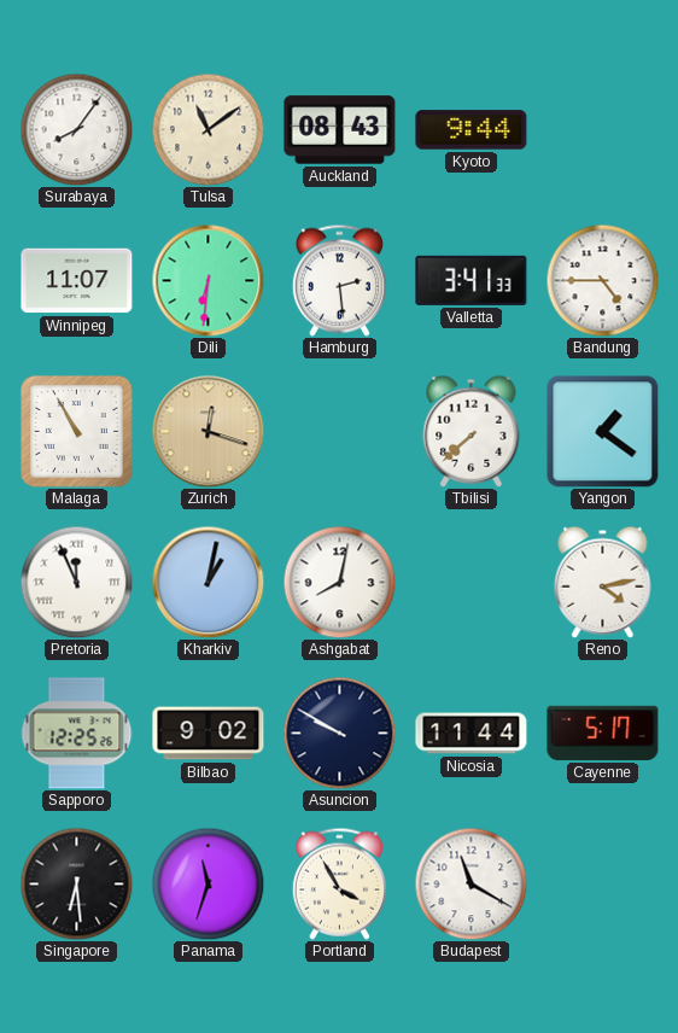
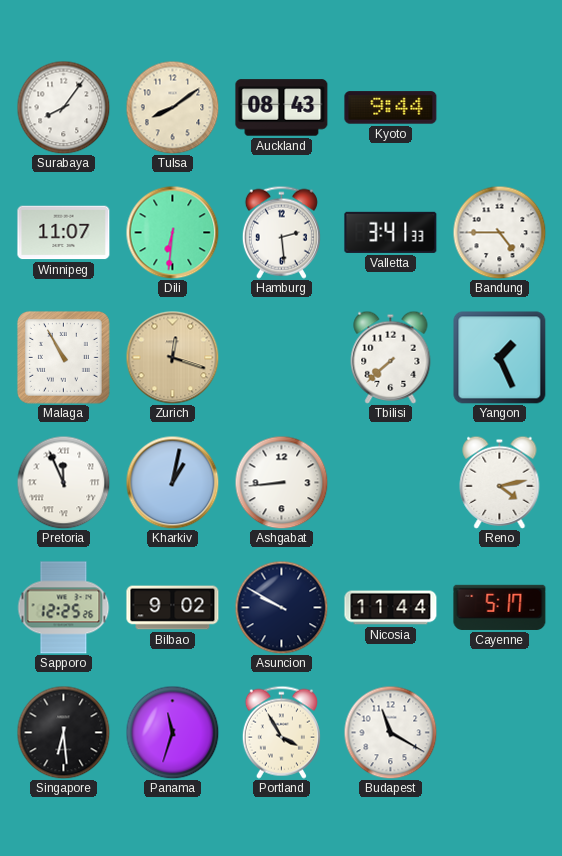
Tulsa: 11:09 -> 8:09 (172, 107)
Yangon: 1:21 -> 1:26 (500, 358)
Ashgabat: 8:02 -> 8:44 (281, 482)
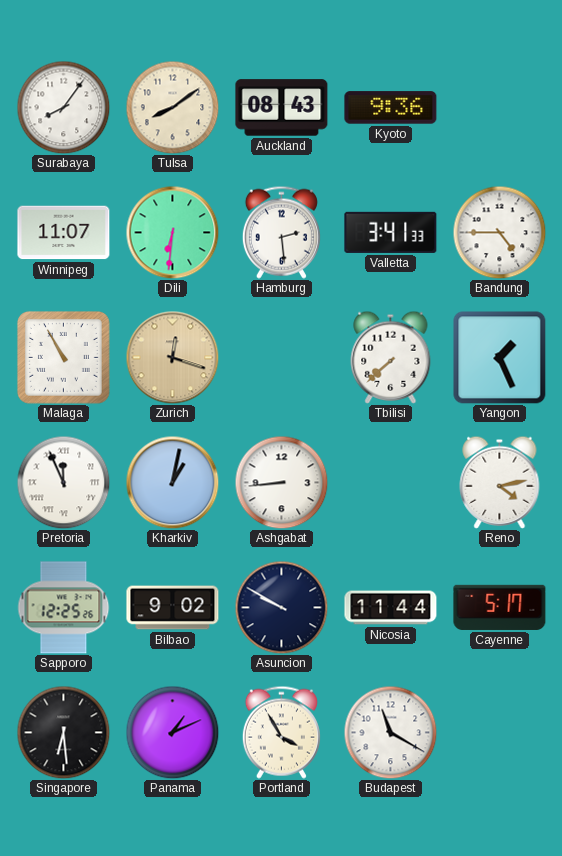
Kyoto: 9:44 -> 9:36 (391, 108)
Panama: 11:33 -> 1:11 (172, 732)
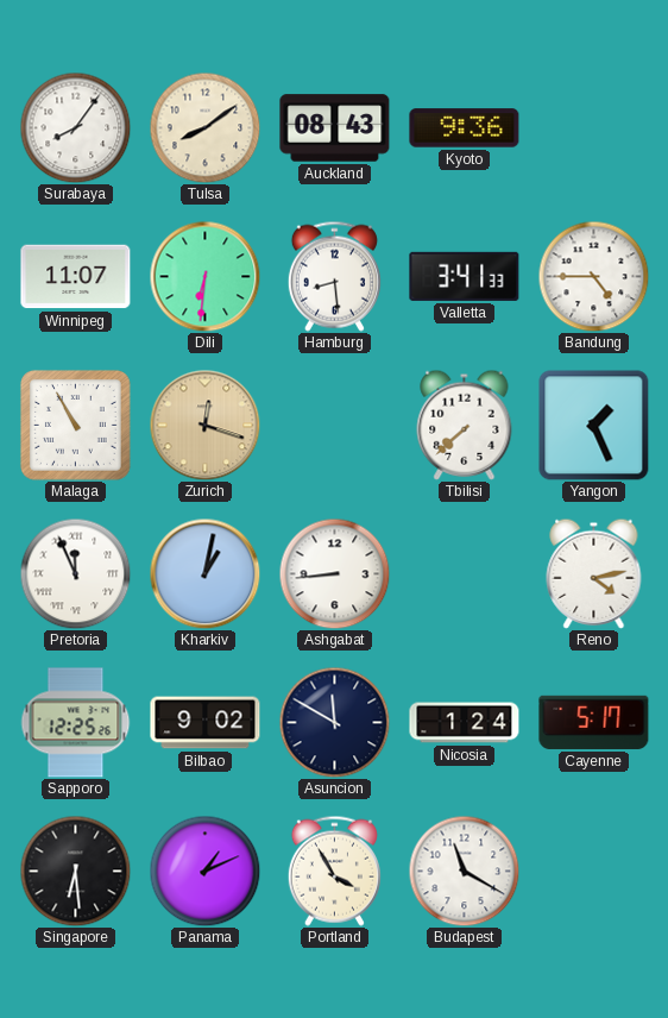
Hamburg: 2:29 -> 8:29 (334, 276)
Asuncion: 9:50 -> 11:50 (334, 722)
Nicosia: 11:44 -> 1:24 (465, 723)
